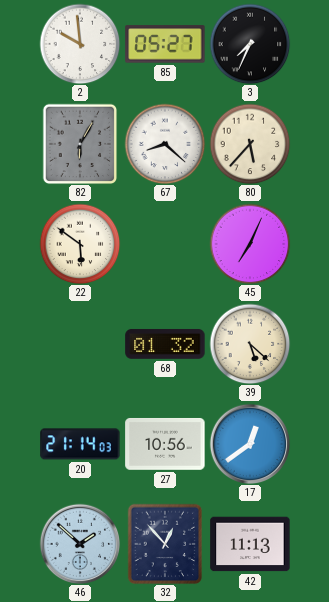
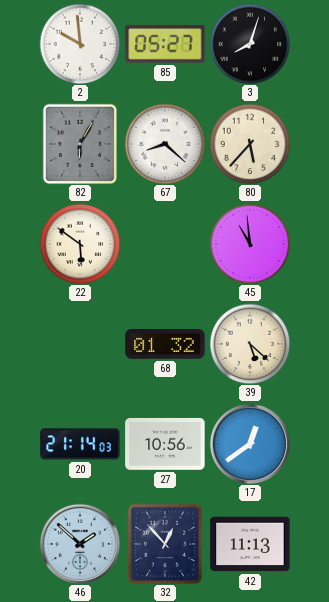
3: 7:34 -> 8:03 (250, 44)
45: 7:04 -> 10:59 (250, 244)
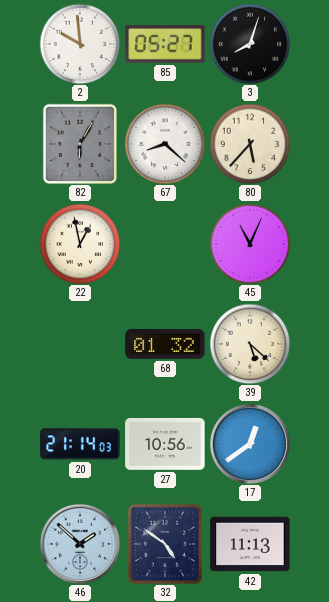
22: 5:51 -> 12:58 (80, 244)
45: 10:59 -> 11:04 (250, 244)
32: 12:53 -> 4:51 (165, 544)
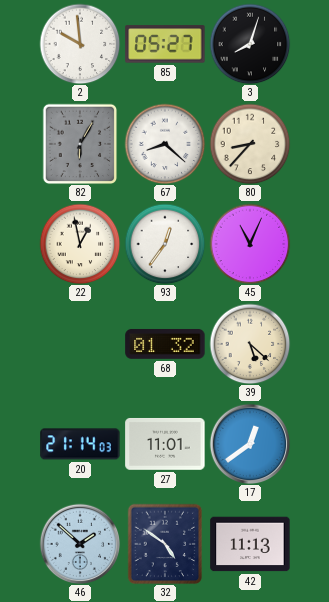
80: 5:37 -> 8:37 (250, 144)
93: none -> 12:36 (165, 244)
27: 10:56 -> 11:01 (165, 444)
